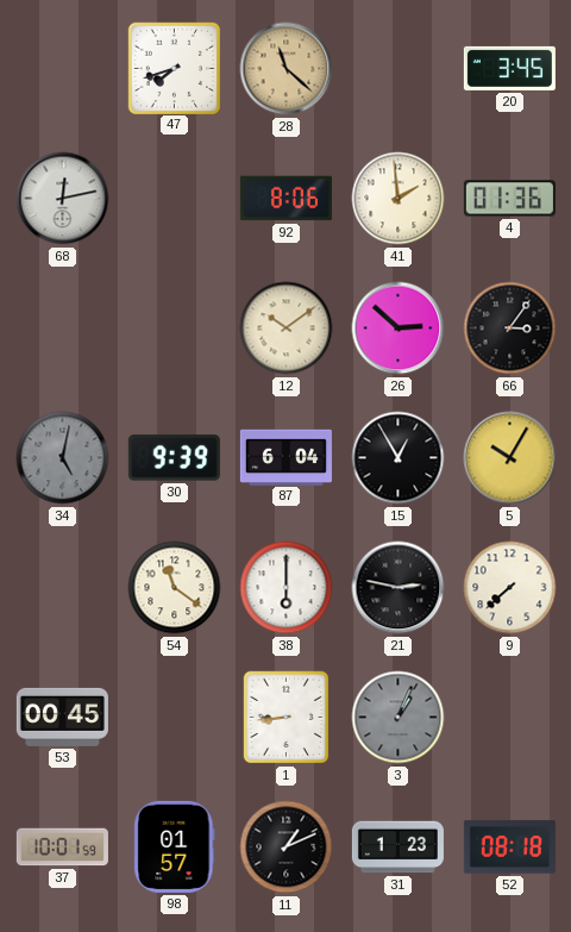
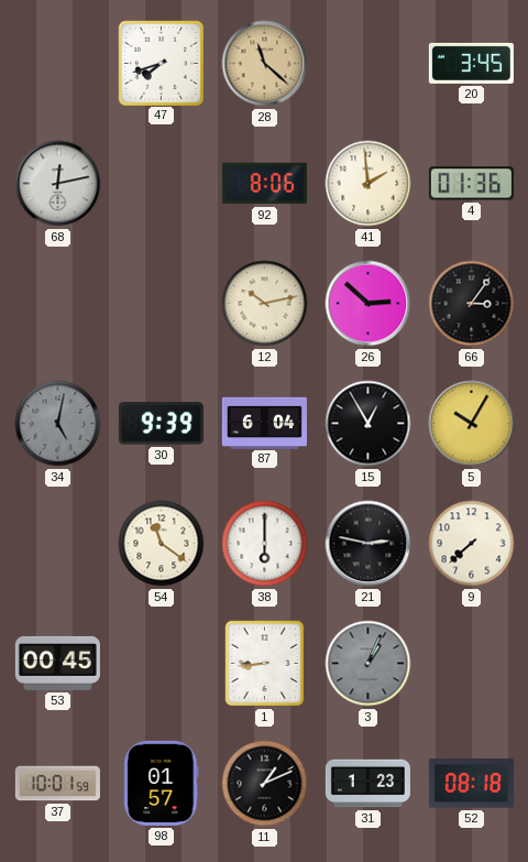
12: 10:09 -> 10:13 (265, 304)
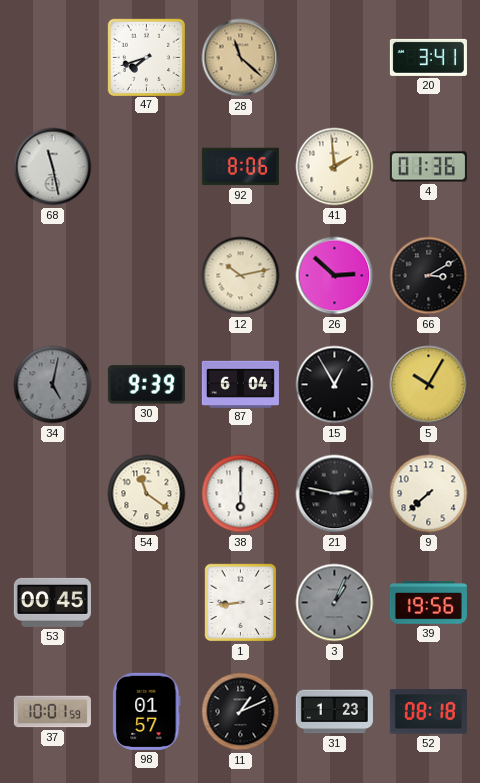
20: 3:45 -> 3:41 (428, 57)
68: 12:13 -> 11:28 (53, 167)
66: 3:06 -> 3:10 (429, 276)
39: none -> 19:56 (428, 603)
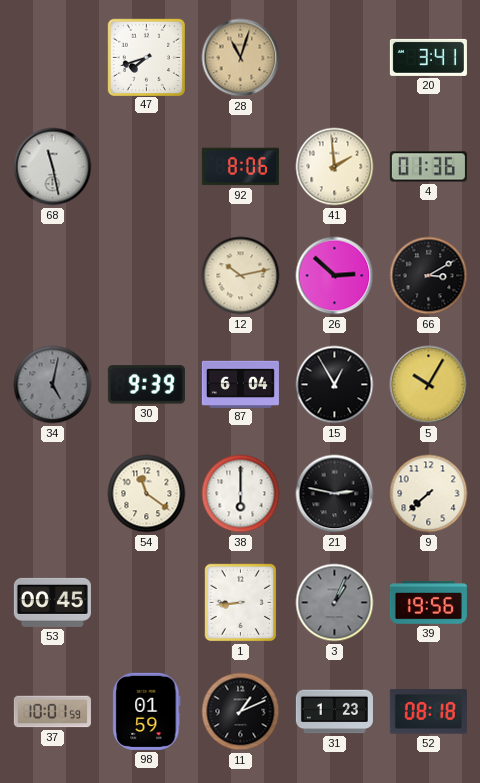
28: 11:22 -> 11:03 (241, 58)
98: 01:57 -> 01:59 (147, 711)
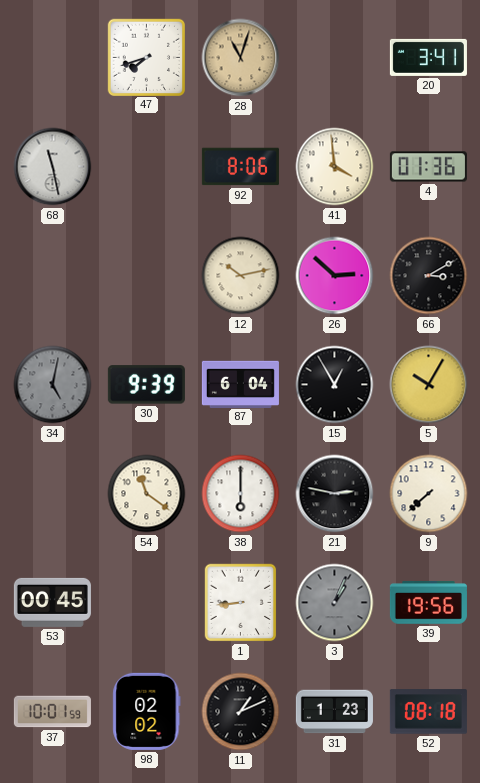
41: 1:59 -> 3:59 (335, 167)
98: 01:59 -> 02:02 (147, 711)
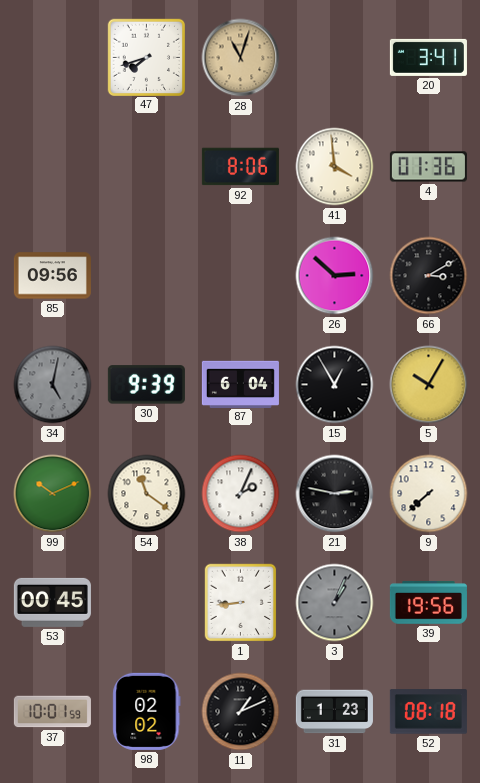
68: 11:28 -> none (53, 167)
85: none -> 09:56 (52, 276)
12: 10:13 -> none (241, 276)
99: none -> 10:11 (53, 494)
38: 6:00 -> 2:04 (241, 494)
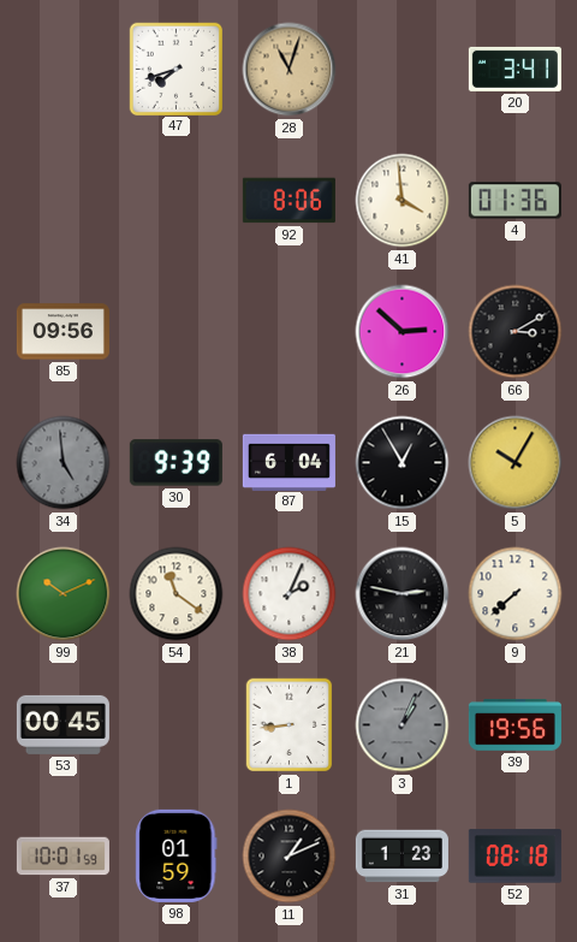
34: 5:02 -> 4:59 (64, 463)
98: 02:02 -> 01:59 (177, 855)
